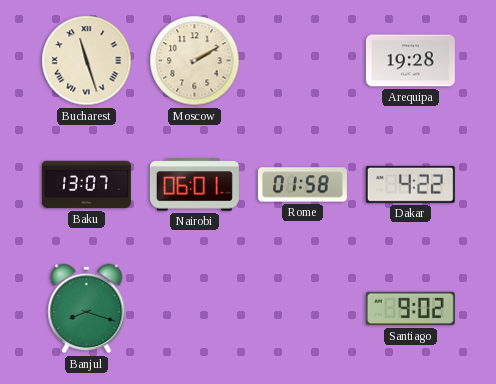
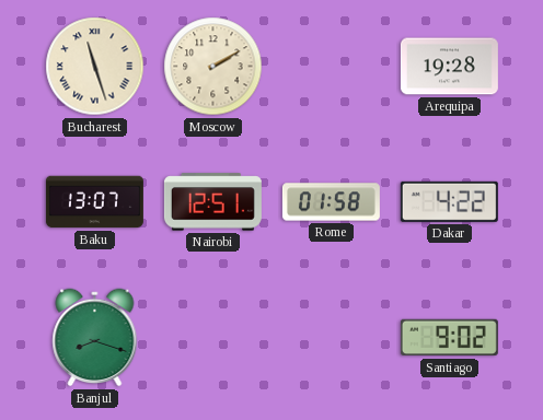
Nairobi: 06:01 -> 12:51 (212, 202)
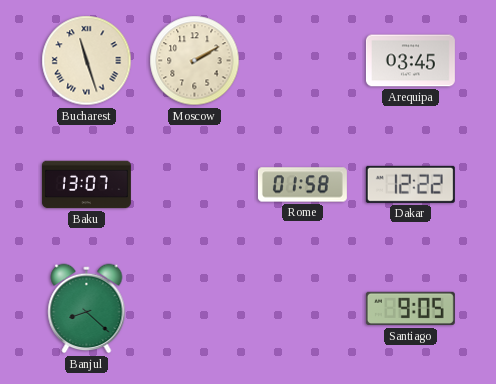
Arequipa: 19:28 -> 03:45 (410, 61)
Nairobi: 12:51 -> none (212, 202)
Dakar: 4:22 -> 12:22 (410, 184)
Banjul: 8:18 -> 8:22 (87, 309)
Santiago: 9:02 -> 9:05 (410, 309)
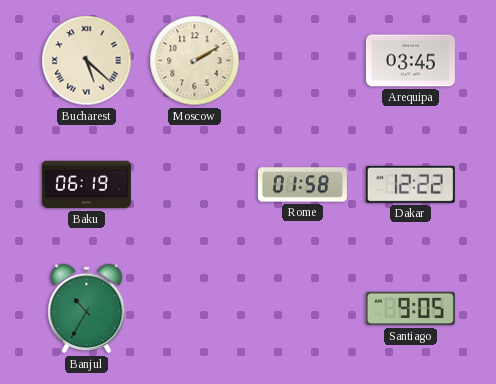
Bucharest: 11:27 -> 5:22 (87, 61)
Baku: 13:07 -> 06:19 (86, 185)
Banjul: 8:22 -> 10:35 (87, 309)
